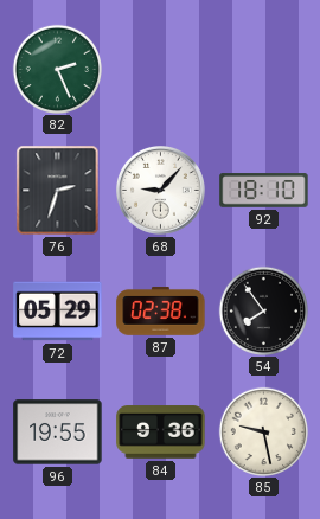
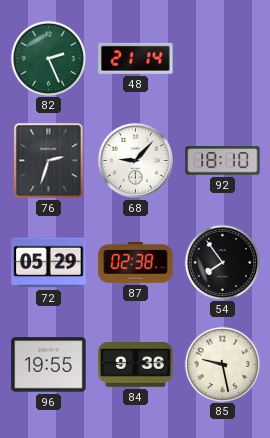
48: none -> 21:14 (136, 58)
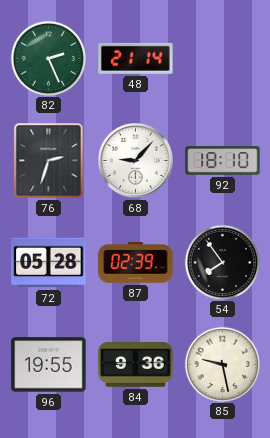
72: 05:29 -> 05:28 (49, 263)
87: 02:38 -> 02:39 (136, 262)
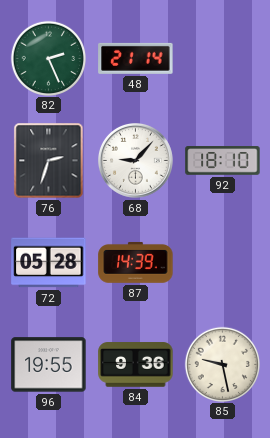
87: 02:39 -> 14:39 (136, 262)
54: 7:54 -> none (222, 262)
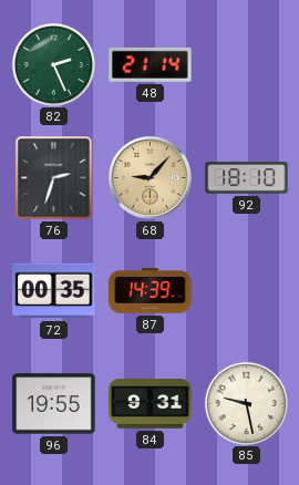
68 dial: white -> champagne (151, 178)
72: 05:28 -> 00:35 (54, 291)
84: 9:36 -> 9:31 (151, 404)
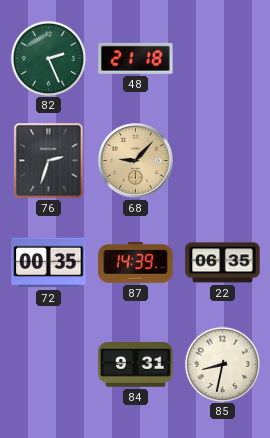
48: 21:14 -> 21:18 (136, 58)
92: 18:10 -> none (247, 178)
22: none -> 06:35 (223, 263)
96: 19:55 -> none (54, 404)
85: 9:28 -> 8:32 (222, 364)
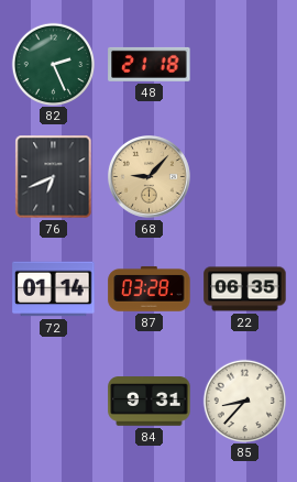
76: 2:33 -> 6:41 (54, 177)
72: 00:35 -> 01:14 (54, 289)
87: 14:39 -> 03:28 (150, 288)
85: 8:32 -> 8:37 (244, 401)
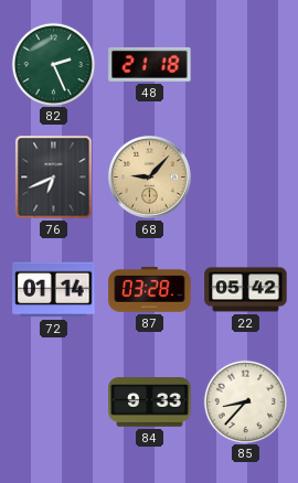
22: 06:35 -> 05:42 (246, 290)
84: 9:31 -> 9:33 (150, 402)
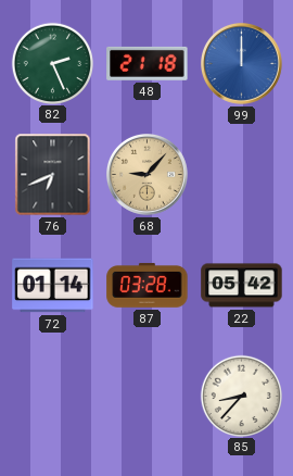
99: none -> 12:00 (242, 64)
84: 9:33 -> none (150, 402)
